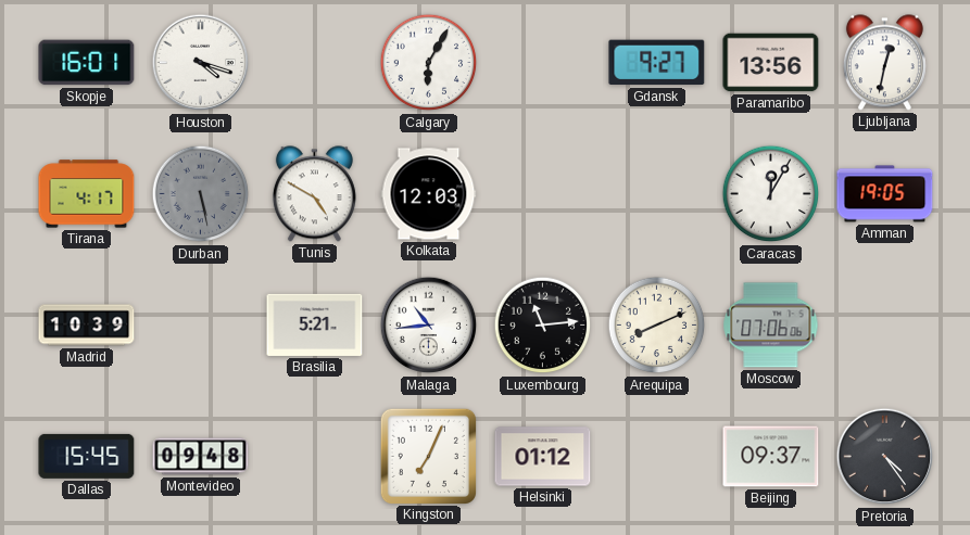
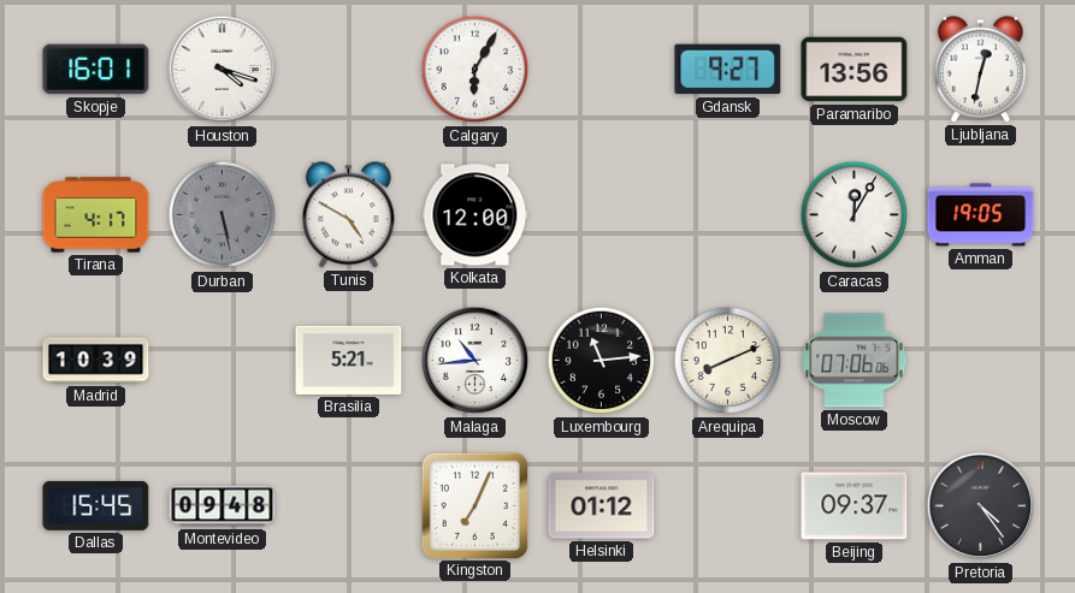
Kolkata: 12:03 -> 12:00 (476, 215)
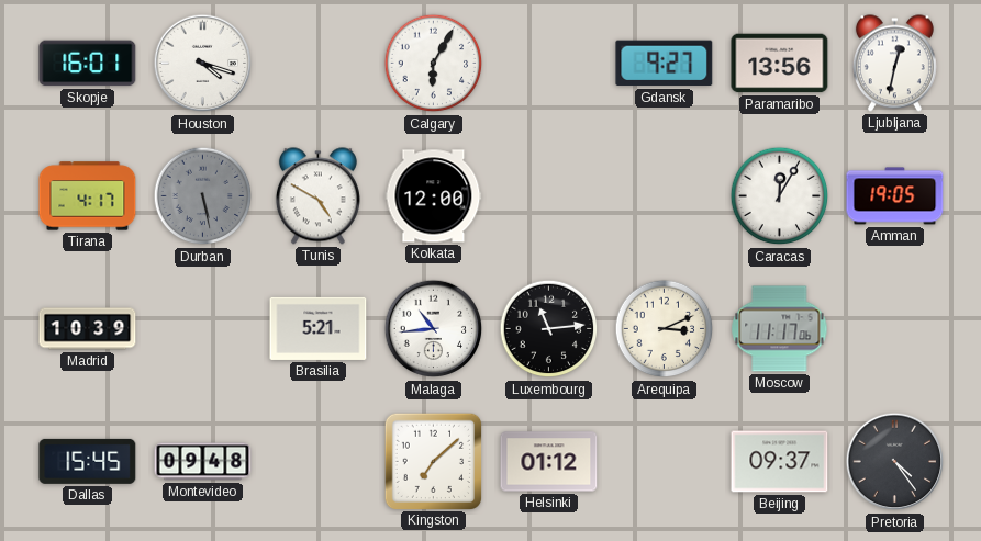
Arequipa: 8:11 -> 3:11 (665, 329)
Moscow: 07:06 -> 11:17 (780, 329)
Kingston: 7:04 -> 7:08 (433, 461)
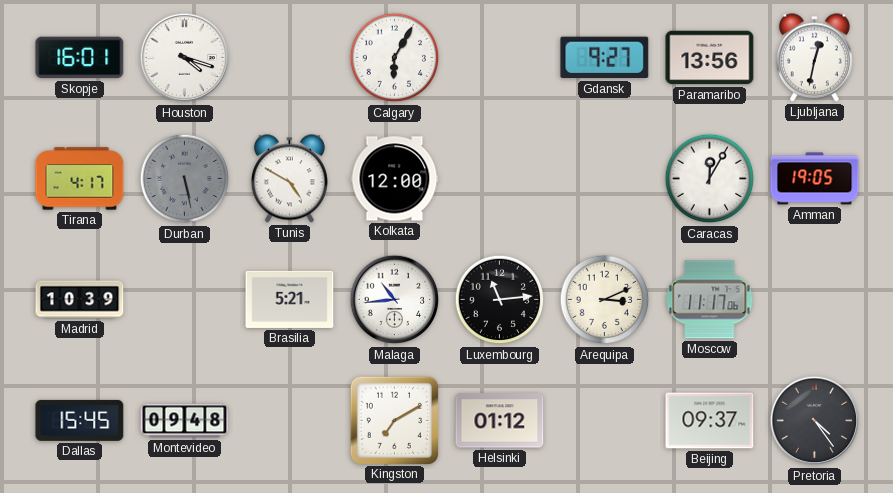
Kingston: 7:08 -> 7:10 (394, 420)
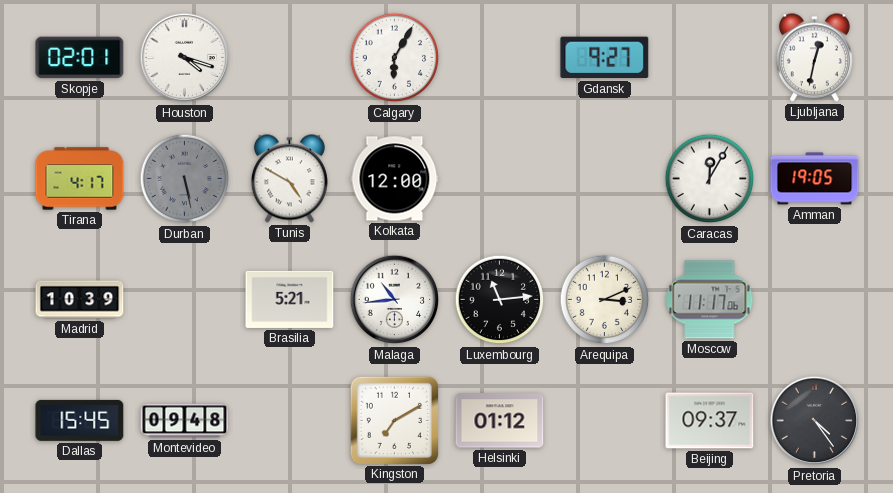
Skopje: 16:01 -> 02:01 (80, 58)
Paramaribo: 13:56 -> none (710, 58)
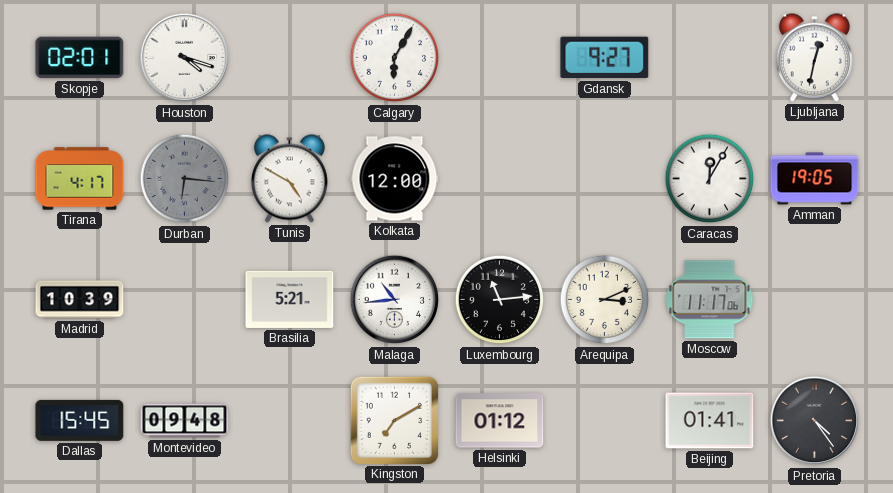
Durban: 5:28 -> 6:16 (185, 179)
Beijing: 09:37 -> 01:41 (710, 421)
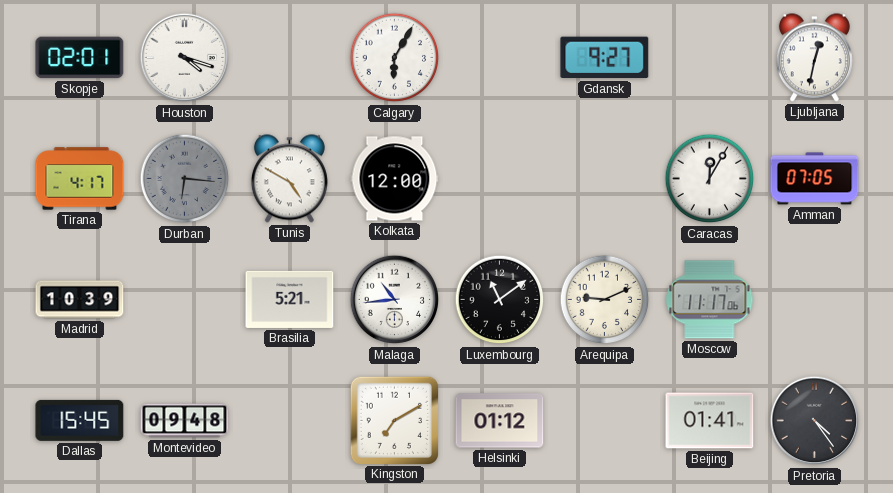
Amman: 19:05 -> 07:05 (815, 179)
Luxembourg: 11:14 -> 11:09 (500, 300)
Arequipa: 3:11 -> 9:11 (605, 300)
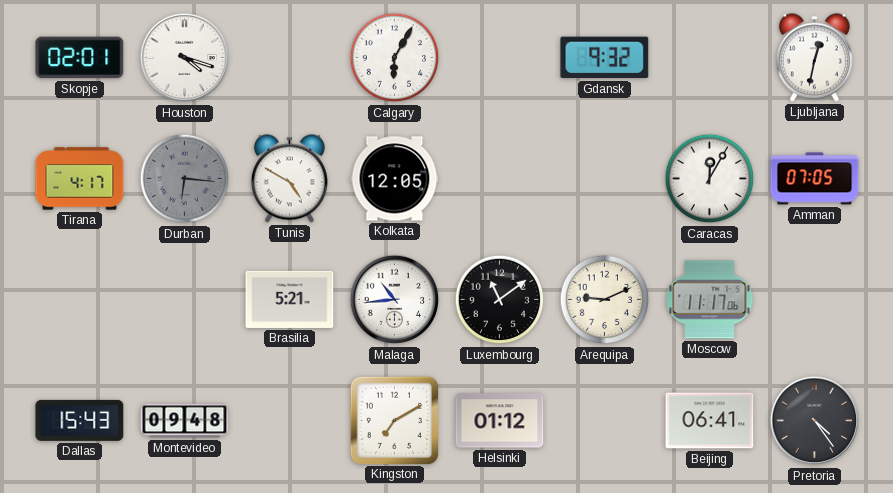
Gdansk: 9:27 -> 9:32 (605, 58)
Kolkata: 12:00 -> 12:05 (395, 179)
Madrid: 10:39 -> none (80, 300)
Dallas: 15:45 -> 15:43 (80, 420)
Beijing: 01:41 -> 06:41 (710, 421)
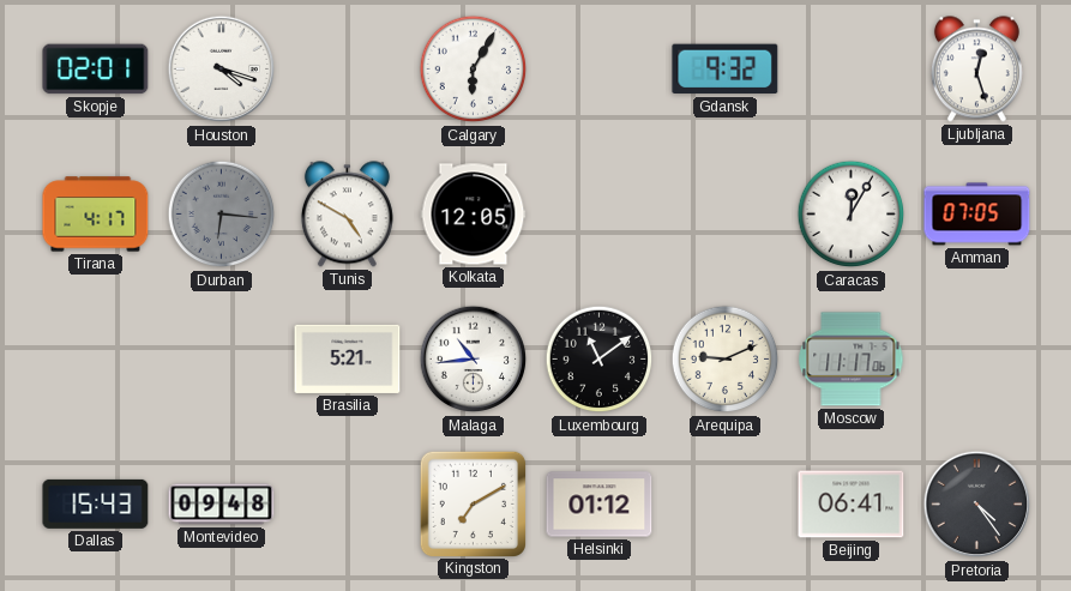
Ljubljana: 12:32 -> 12:27 (976, 70)
